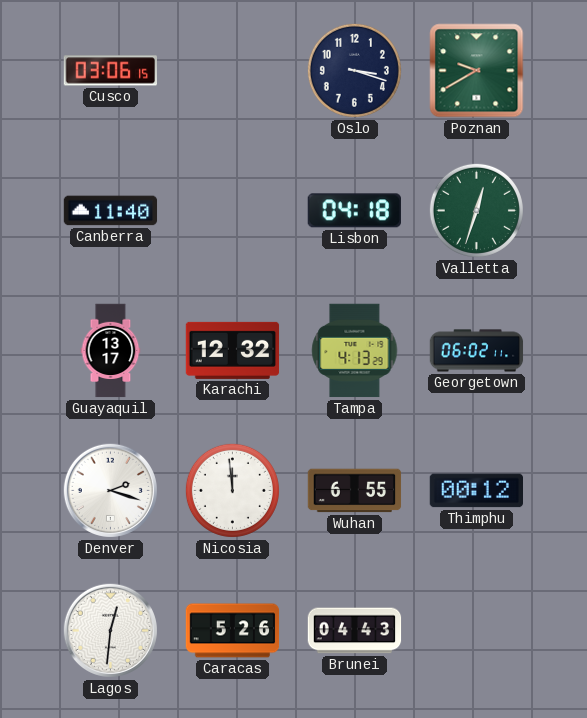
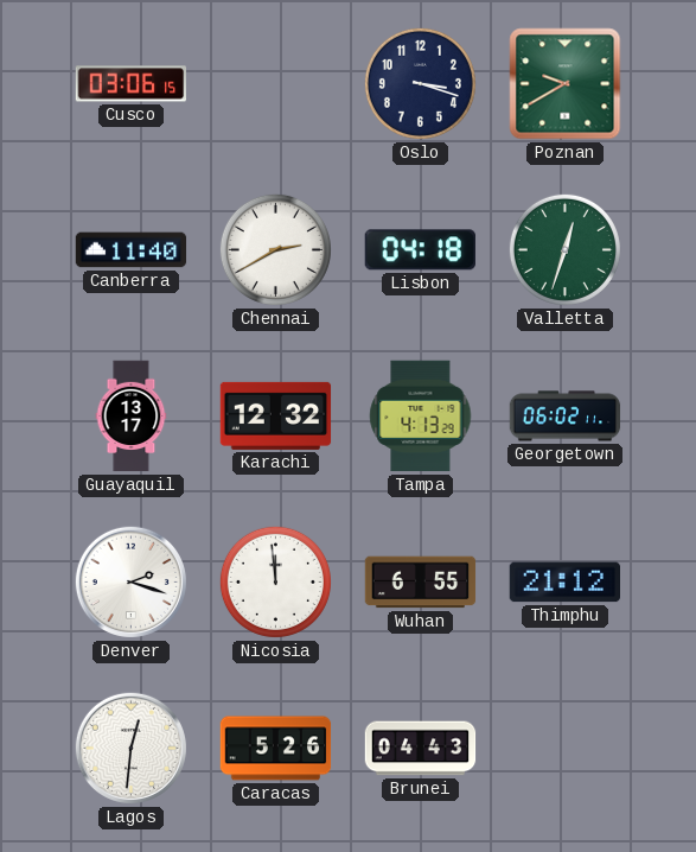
Chennai: none -> 2:40 (275, 249)
Thimphu: 00:12 -> 21:12 (564, 583)
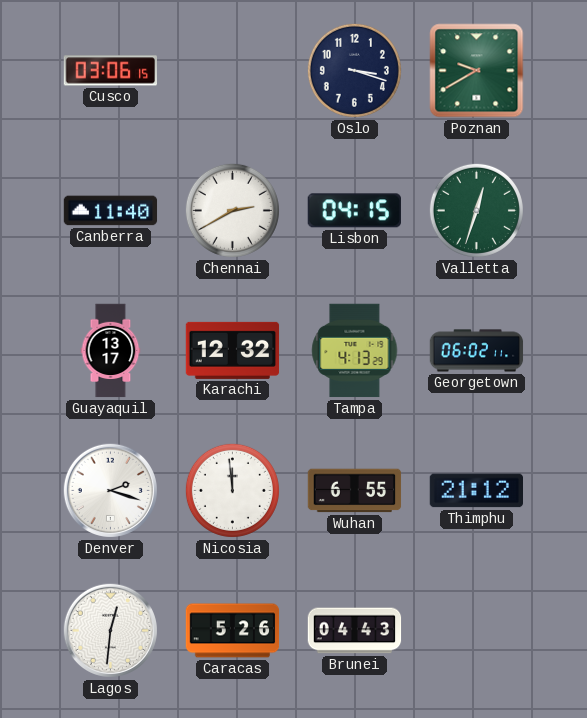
Lisbon: 04:18 -> 04:15 (354, 211)
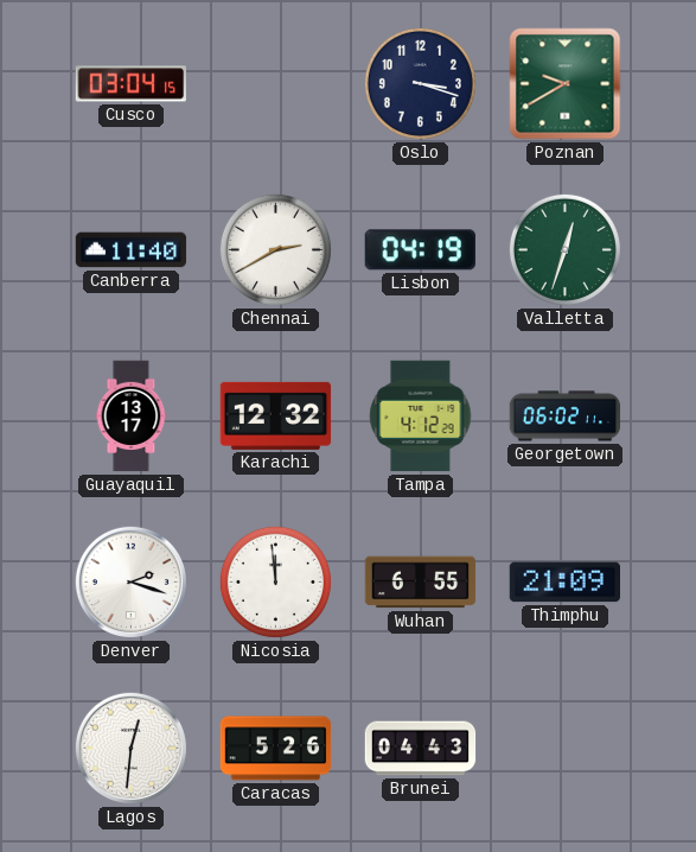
Cusco: 03:06 -> 03:04 (130, 84)
Lisbon: 04:15 -> 04:19 (420, 250)
Tampa: 4:13 -> 4:12 (421, 417)
Thimphu: 21:12 -> 21:09 (564, 583)
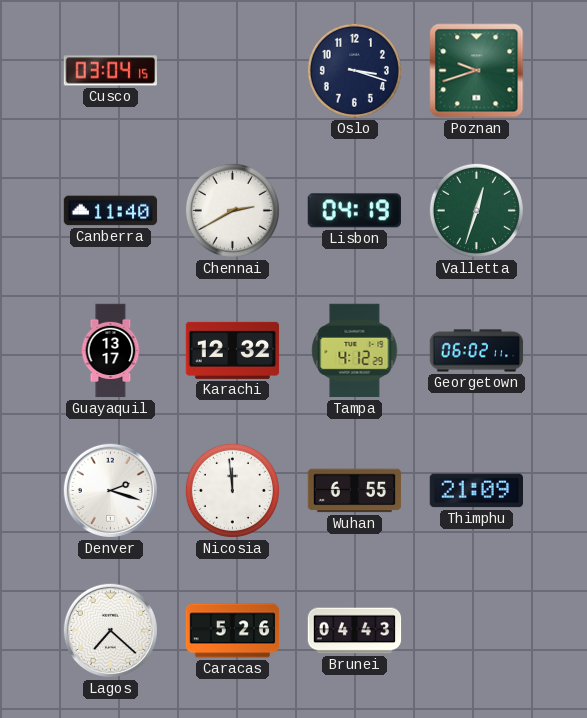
Poznan: 9:40 -> 9:42 (477, 71)
Lagos: 12:31 -> 7:22 (110, 630)
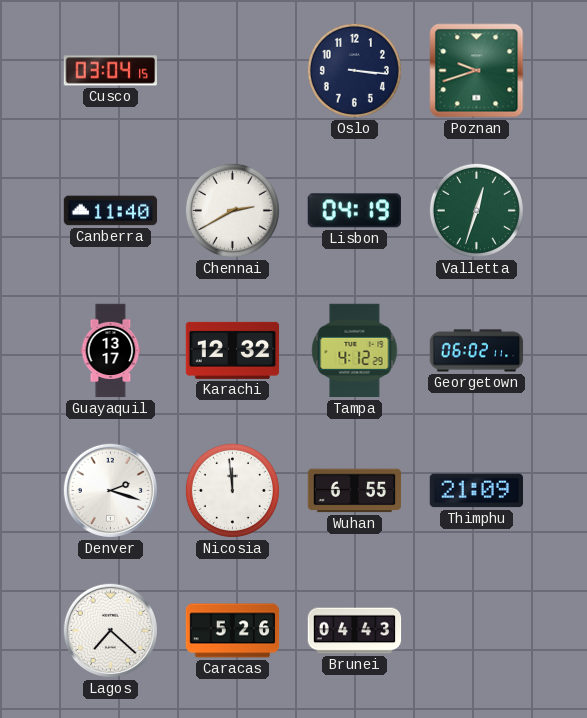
Oslo: 3:18 -> 3:16 (354, 70)
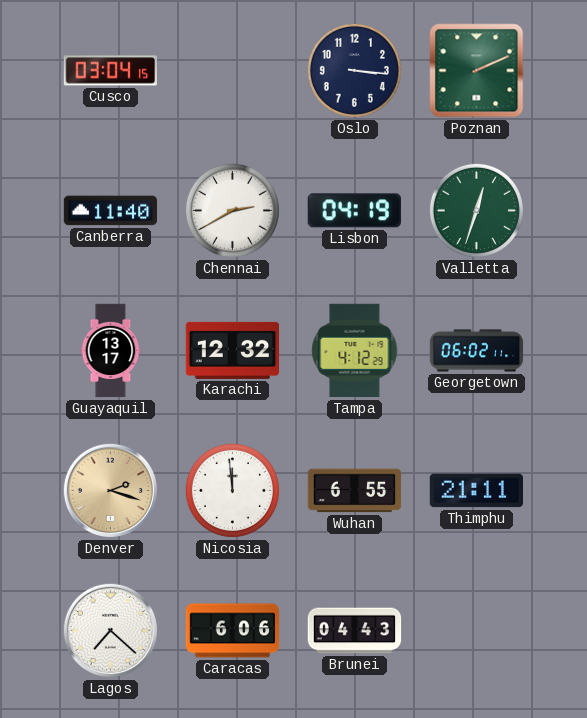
Poznan: 9:42 -> 2:11 (477, 71)
Denver dial: white -> champagne (110, 490)
Thimphu: 21:09 -> 21:11 (476, 491)
Caracas: 5:26 -> 6:06 (233, 631)
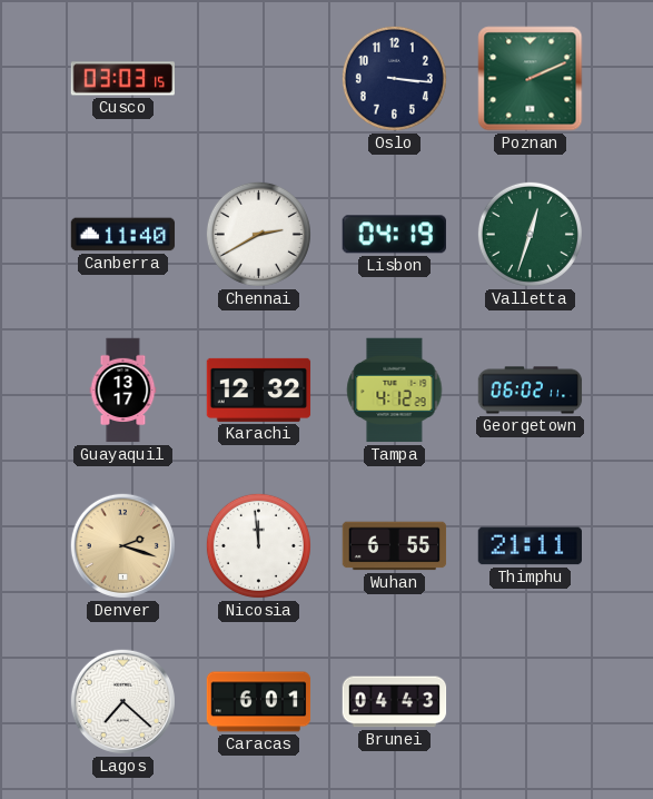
Cusco: 03:04 -> 03:03 (122, 79)
Caracas: 6:06 -> 6:01 (259, 702)
